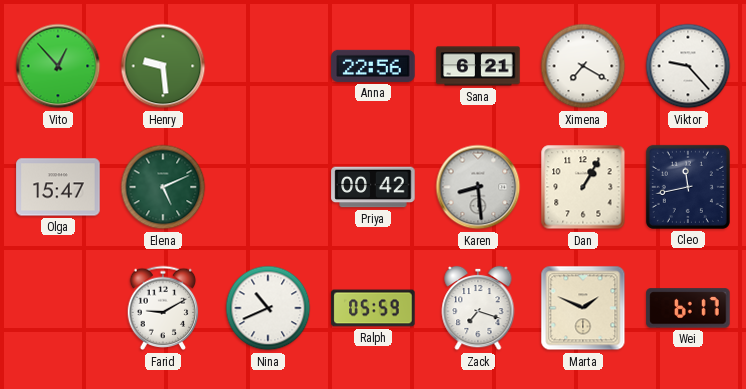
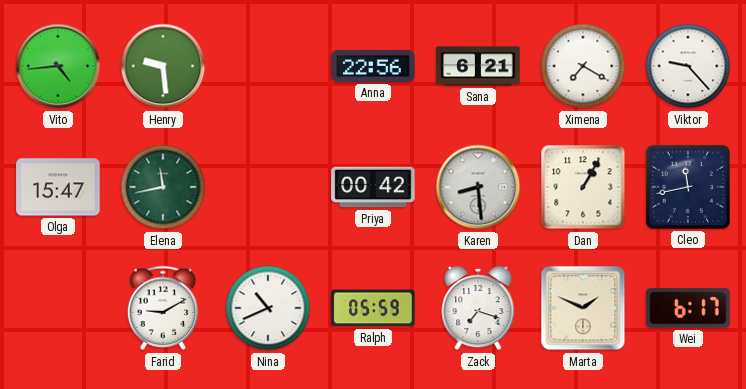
Vito: 12:53 -> 4:44 (58, 66)
Elena: 5:11 -> 11:43 (163, 187)
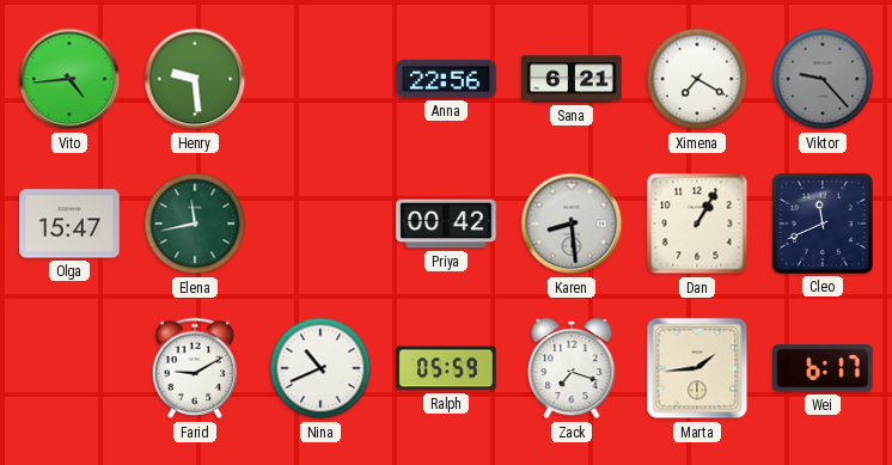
Viktor dial: white -> grey (823, 79)
Cleo: 11:43 -> 11:41 (823, 224)
Marta: 1:49 -> 1:44 (697, 368)
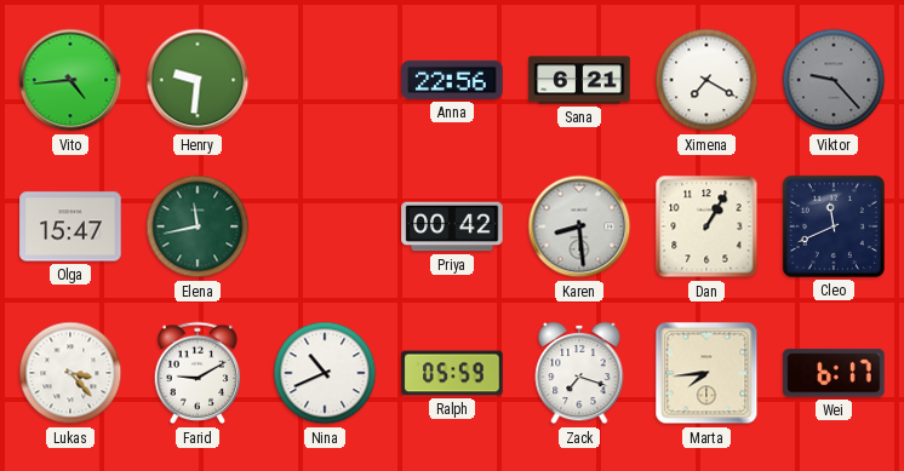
Henry: 9:29 -> 9:31 (198, 80)
Lukas: none -> 3:23 (70, 373)
Marta: 1:44 -> 7:44 (706, 373)
